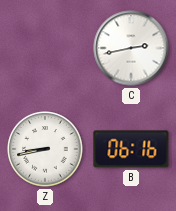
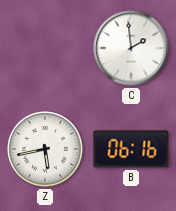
C: 2:43 -> 1:59 (131, 48)
Z: 8:43 -> 5:43 (45, 149)
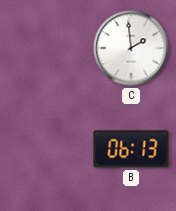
Z: 5:43 -> none (45, 149)
B: 06:16 -> 06:13 (131, 149)
